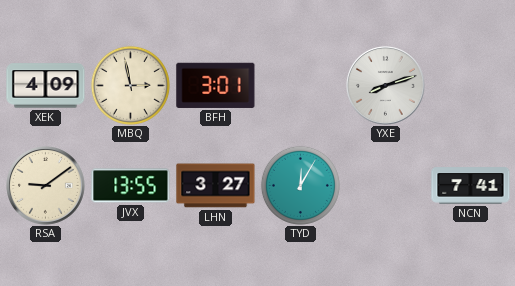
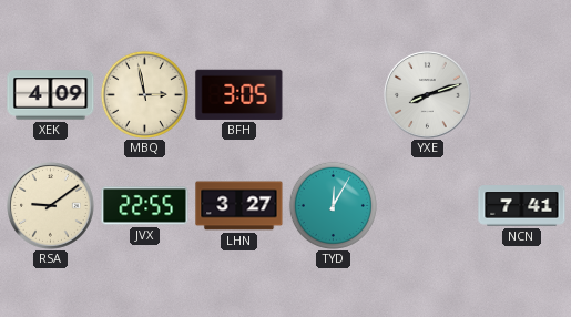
BFH: 3:01 -> 3:05 (239, 94)
JVX: 13:55 -> 22:55 (145, 206)
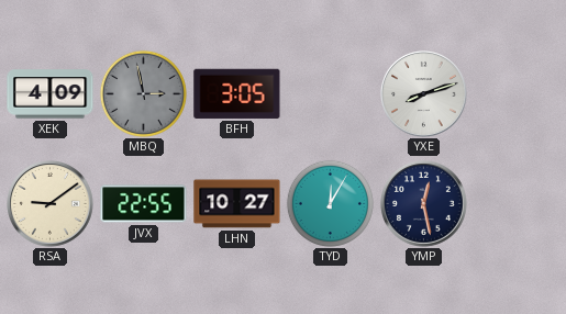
MBQ dial: cream -> grey (143, 93)
LHN: 3:27 -> 10:27 (237, 204)
YMP: none -> 12:28 (424, 204)
NCN: 7:41 -> none (522, 206)
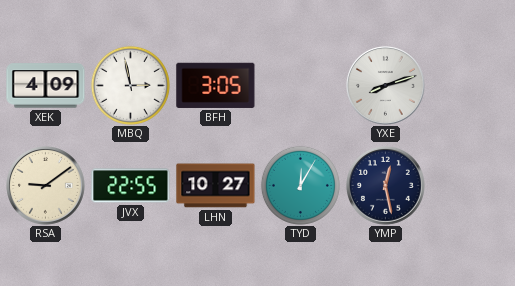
MBQ dial: grey -> white (130, 85)
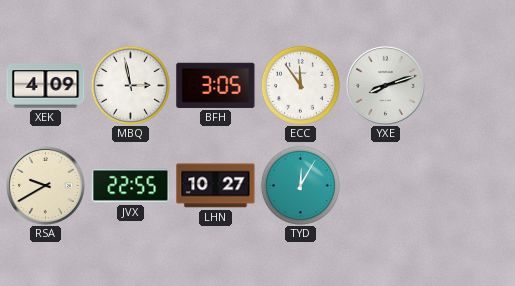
ECC: none -> 11:54 (300, 85)
RSA: 9:09 -> 9:40 (46, 186)
YMP: 12:28 -> none (386, 186)
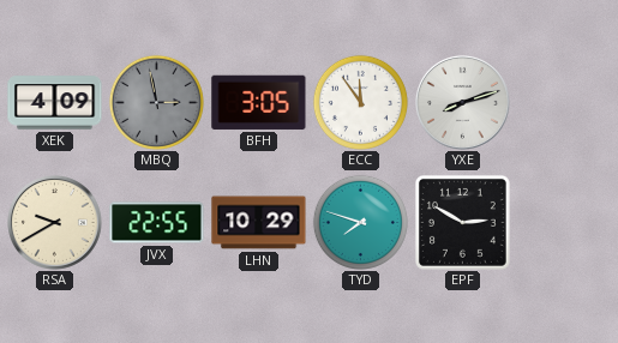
MBQ dial: white -> grey (156, 102)
LHN: 10:27 -> 10:29 (259, 223)
TYD: 12:05 -> 7:48 (360, 222)
EPF: none -> 2:50 (462, 222)
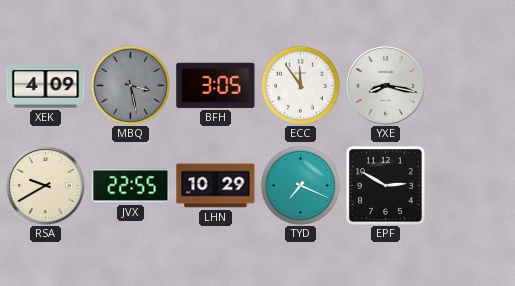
MBQ: 2:58 -> 3:28 (130, 85)
YXE: 8:12 -> 8:17 (386, 86)
TYD: 7:48 -> 7:19 (300, 185)
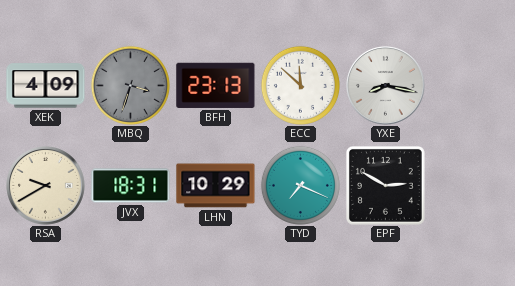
MBQ: 3:28 -> 3:33 (130, 85)
BFH: 3:05 -> 23:13 (216, 85)
ECC: 11:54 -> 11:52 (300, 85)
JVX: 22:55 -> 18:31 (131, 186)
